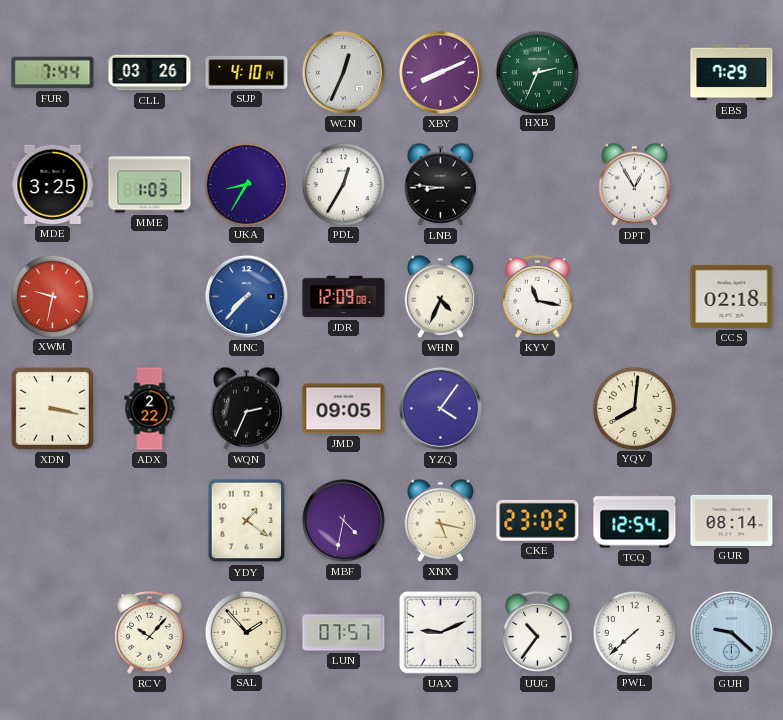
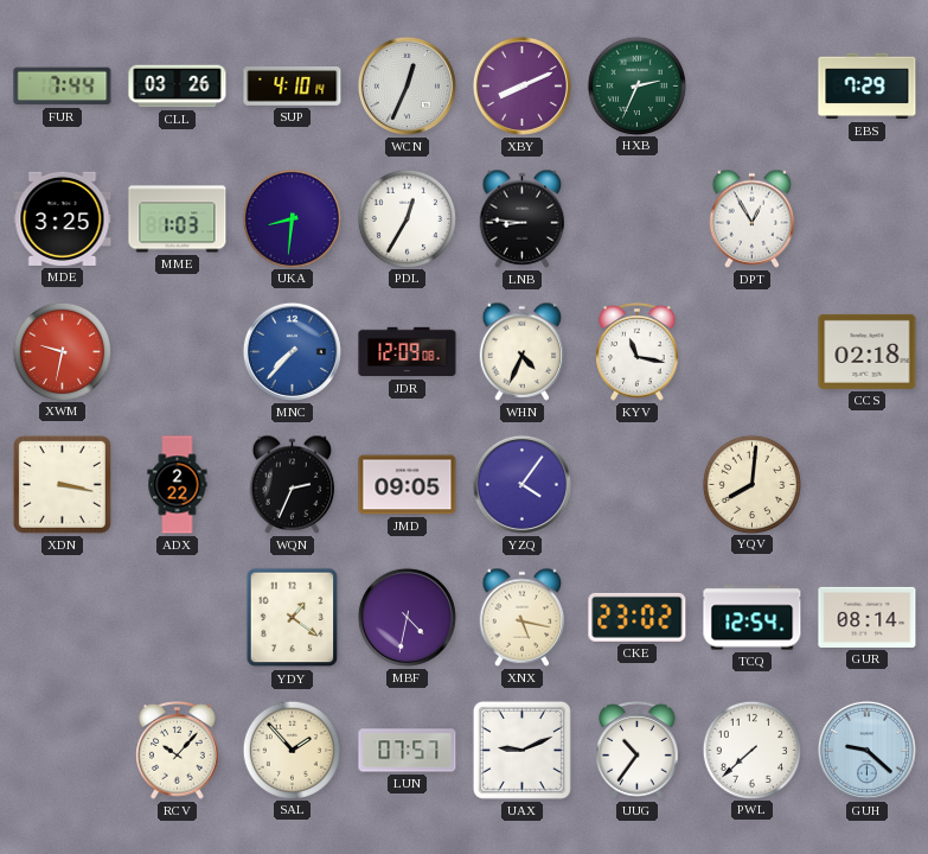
UKA: 8:35 -> 8:31 (292, 218)
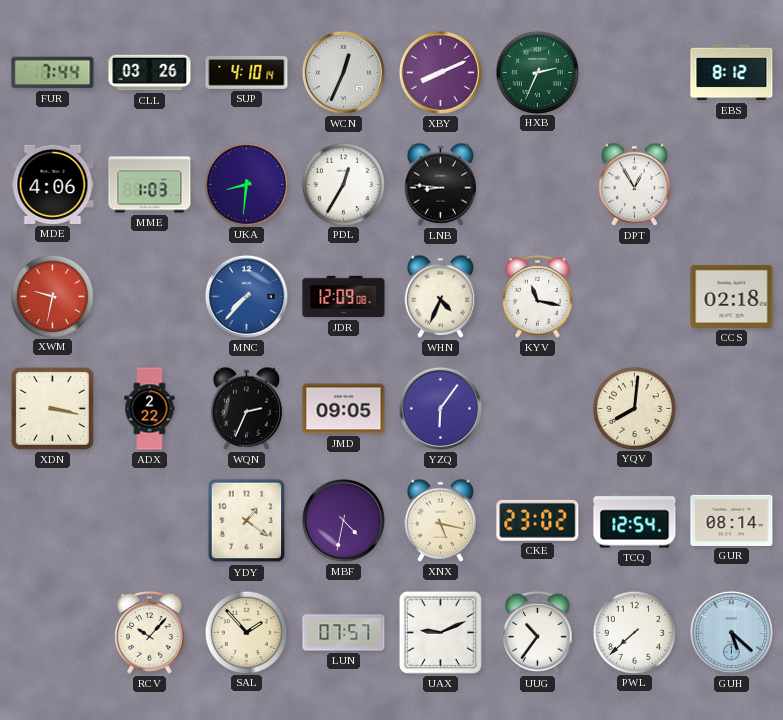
EBS: 7:29 -> 8:12 (732, 73)
MDE: 3:25 -> 4:06 (53, 184)
YZQ: 4:06 -> 6:06 (440, 408)
GUH: 9:22 -> 5:22 (731, 632)
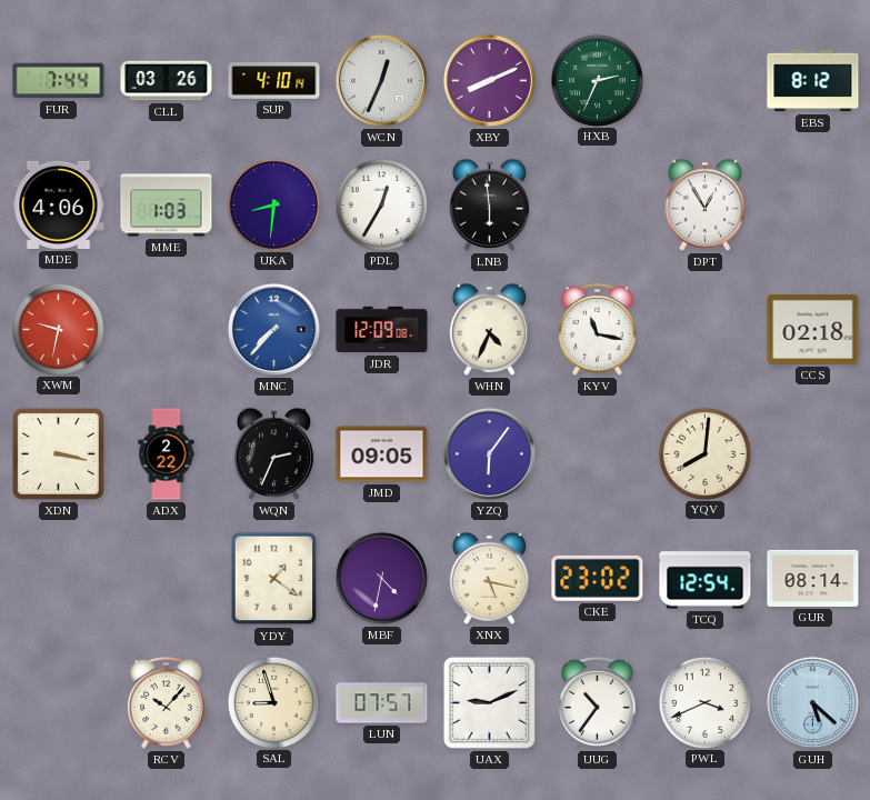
LNB: 8:46 -> 5:59 (490, 204)
SAL: 1:53 -> 8:57 (273, 702)
PWL: 7:38 -> 3:41 (704, 702)
